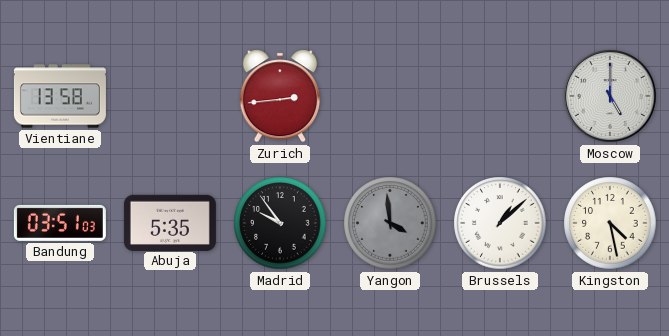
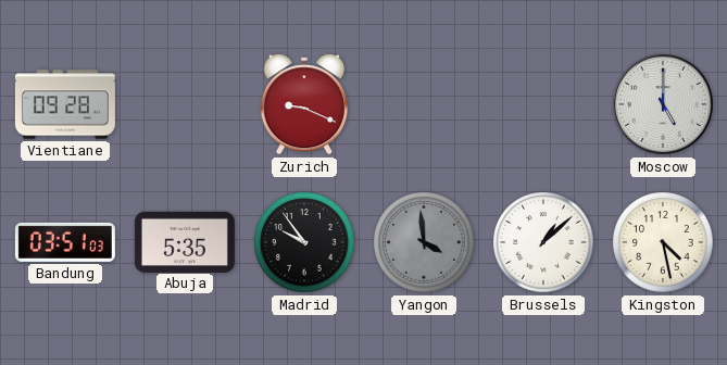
Vientiane: 13:58 -> 09:28 (65, 104)
Zurich: 2:44 -> 9:19 (304, 104)
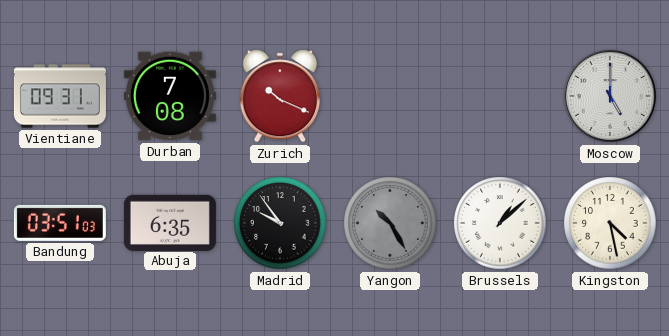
Vientiane: 09:28 -> 09:31 (60, 96)
Durban: none -> 7:08 (170, 96)
Zurich: 9:19 -> 10:19 (280, 96)
Abuja: 5:35 -> 6:35 (170, 222)
Yangon: 3:59 -> 10:25 (390, 223)
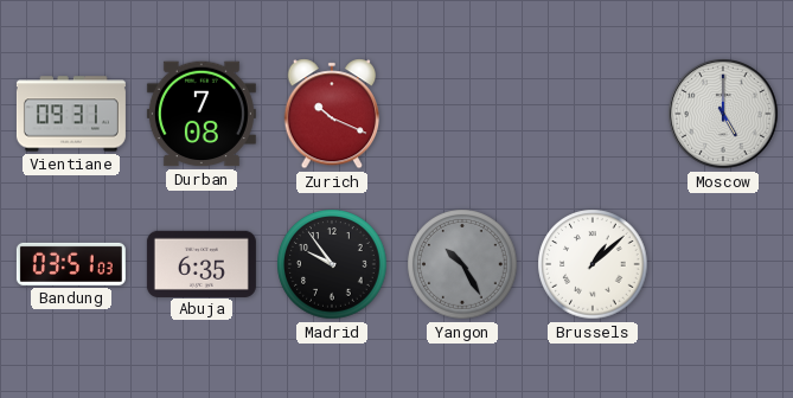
Kingston: 4:28 -> none (610, 223)
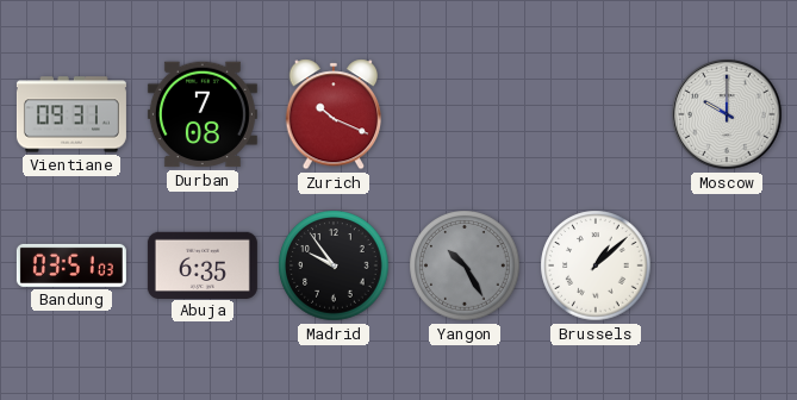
Moscow: 5:00 -> 10:00 (728, 115)
